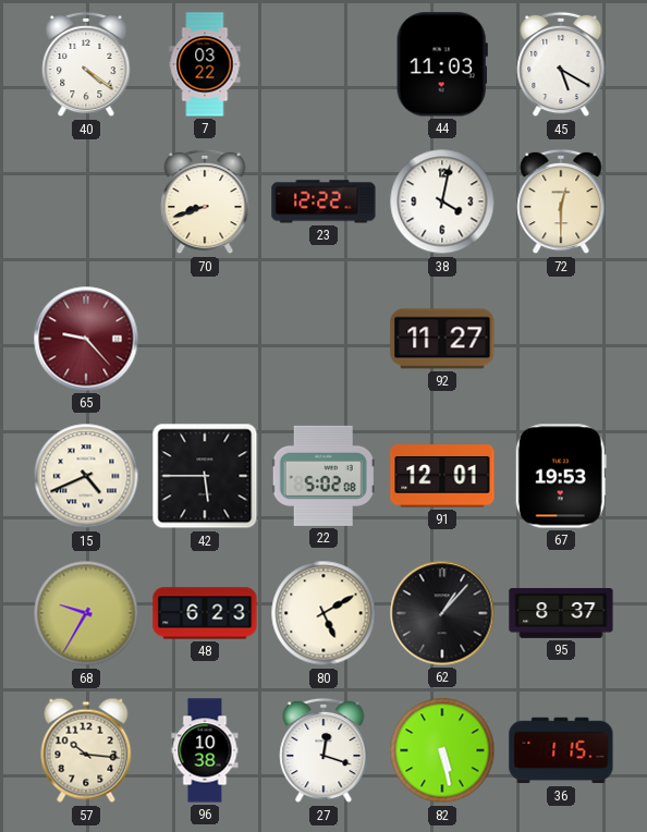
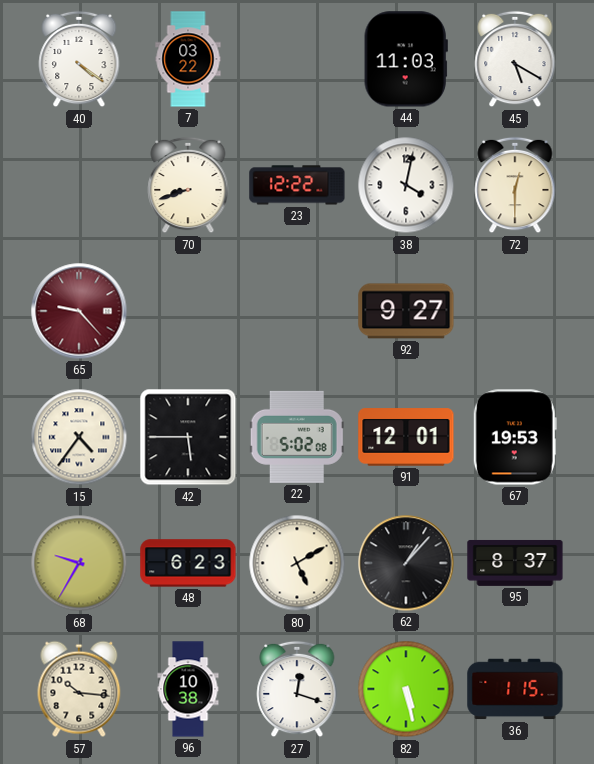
92: 11:27 -> 9:27 (406, 311)
15: 4:41 -> 4:36 (79, 437)
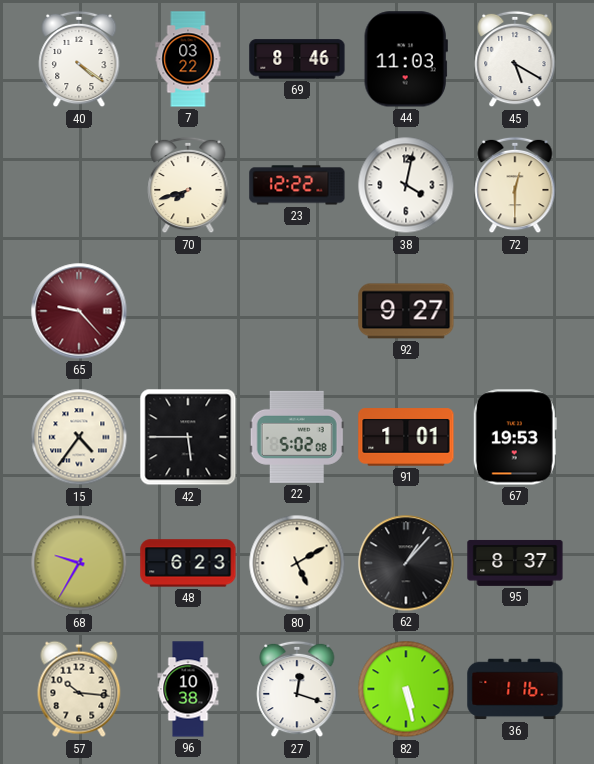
69: none -> 8:46 (297, 59)
70: 8:42 -> 7:42 (188, 185)
91: 12:01 -> 1:01 (406, 437)
36: 1:15 -> 1:16 (515, 689)
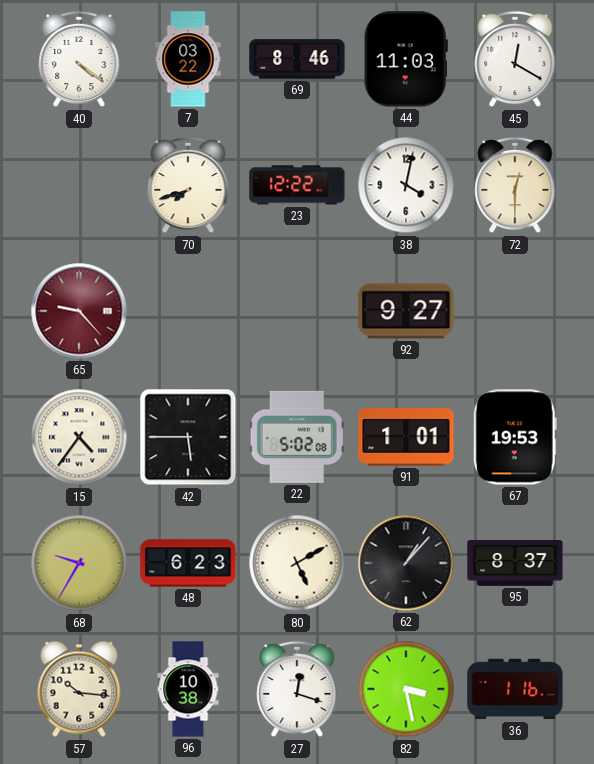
45: 5:20 -> 12:20 (515, 59)
82: 5:28 -> 3:28 (406, 689)
